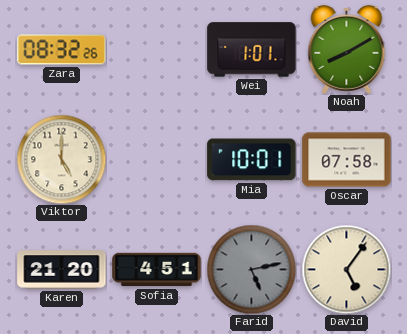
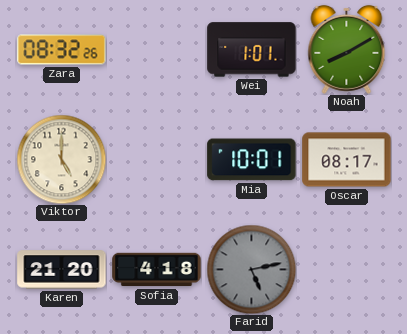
Oscar: 07:58 -> 08:17 (347, 160)
Sofia: 4:51 -> 4:18 (157, 270)
David: 5:06 -> none (346, 269)
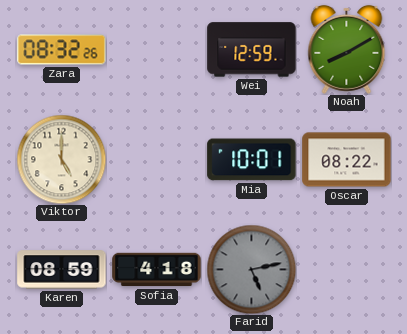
Wei: 1:01 -> 12:59 (252, 50)
Oscar: 08:17 -> 08:22 (347, 160)
Karen: 21:20 -> 08:59 (62, 270)
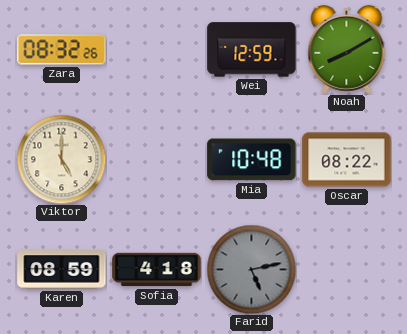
Mia: 10:01 -> 10:48 (252, 160)
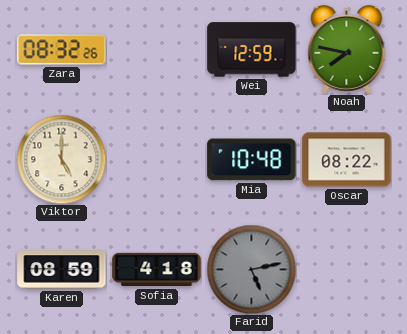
Noah: 8:10 -> 7:47 (347, 49)
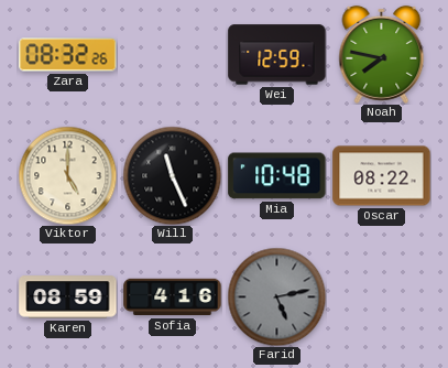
Will: none -> 11:26 (172, 175)
Sofia: 4:18 -> 4:16 (173, 297)
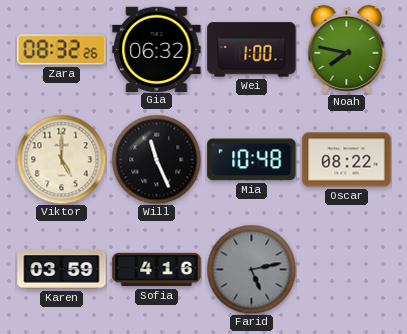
Gia: none -> 06:32 (157, 49)
Wei: 12:59 -> 1:00 (252, 50)
Karen: 08:59 -> 03:59 (62, 270)
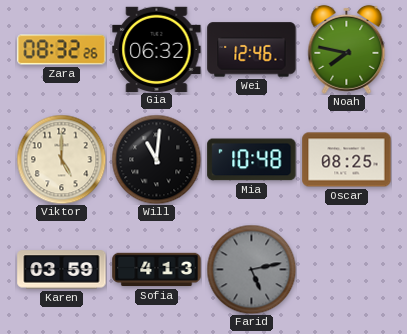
Wei: 1:00 -> 12:46 (252, 50)
Will: 11:26 -> 11:01 (156, 159)
Oscar: 08:22 -> 08:25 (347, 160)
Sofia: 4:16 -> 4:13 (157, 270)
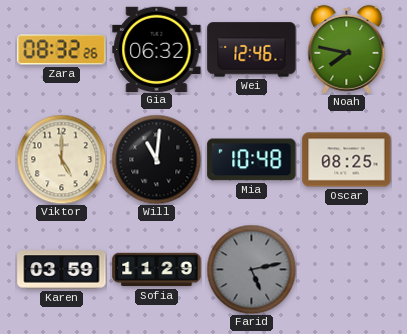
Sofia: 4:13 -> 11:29 (157, 270)
